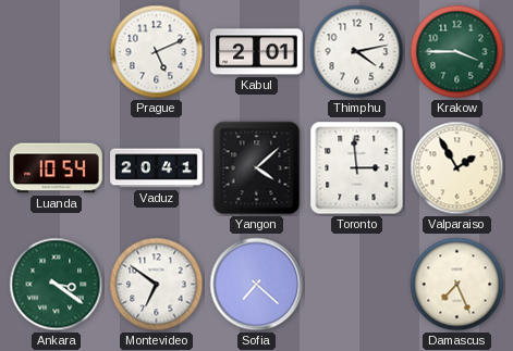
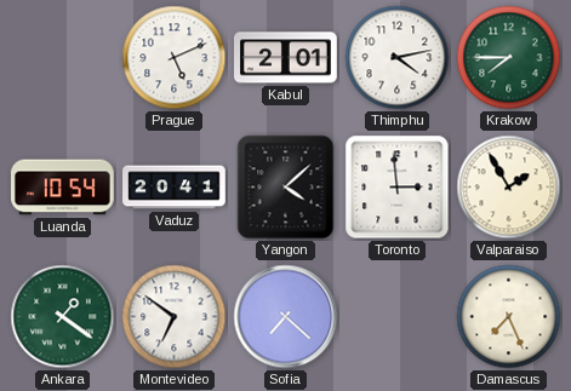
Krakow: 3:45 -> 7:45 (509, 58)
Ankara: 3:21 -> 1:21 (63, 317)
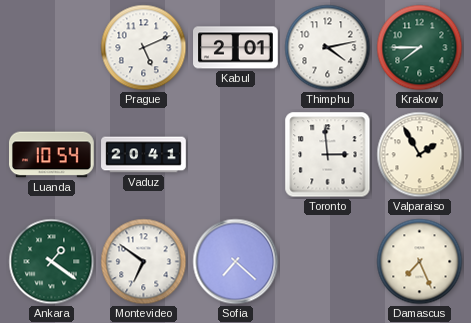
Yangon: 4:08 -> none (286, 188)
